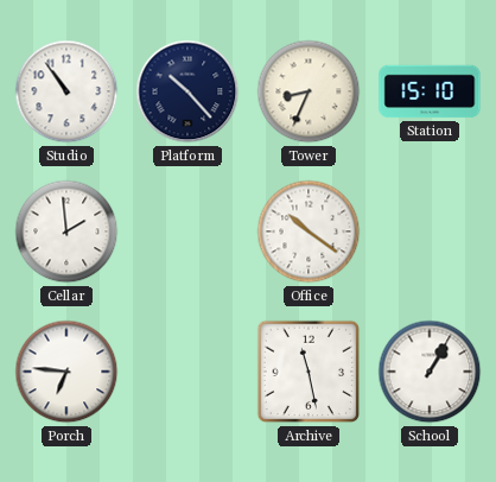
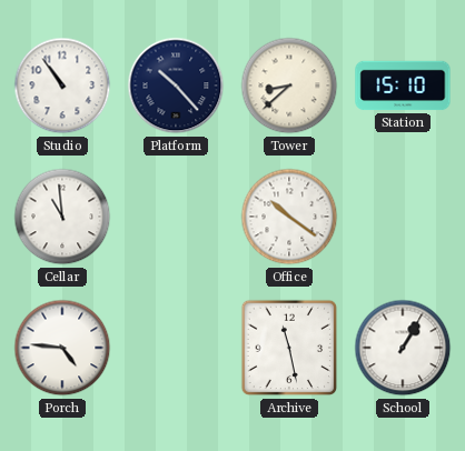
Tower: 8:34 -> 8:38 (289, 86)
Cellar: 1:59 -> 10:59 (62, 217)
Porch: 6:46 -> 4:46 (62, 348)
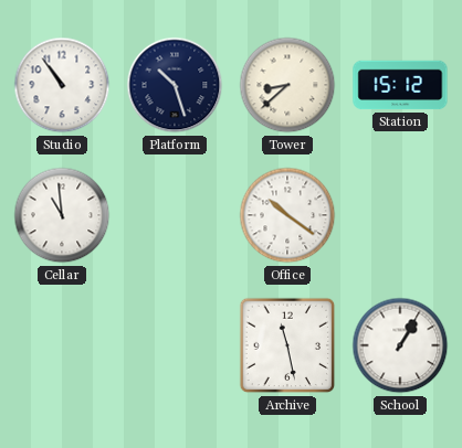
Platform: 10:23 -> 10:27 (175, 85)
Station: 15:10 -> 15:12 (400, 85)
Porch: 4:46 -> none (62, 348)
